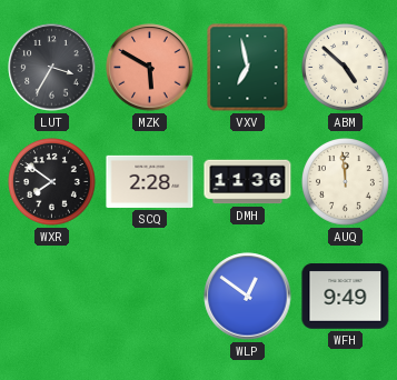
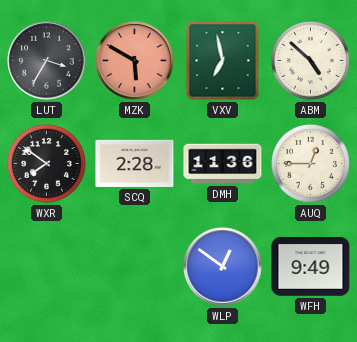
AUQ: 11:59 -> 12:45 (311, 164)
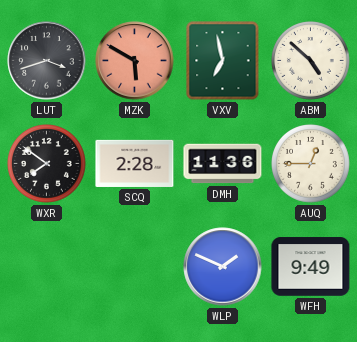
LUT: 3:35 -> 3:42 (47, 61)
WLP: 12:51 -> 1:49 (223, 267)
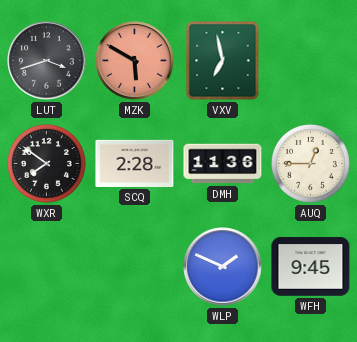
ABM: 4:52 -> none (311, 61)
WFH: 9:49 -> 9:45 (311, 267)
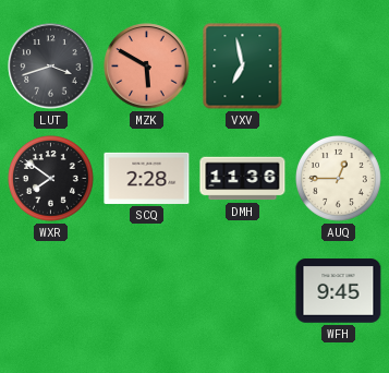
WLP: 1:49 -> none (223, 267)
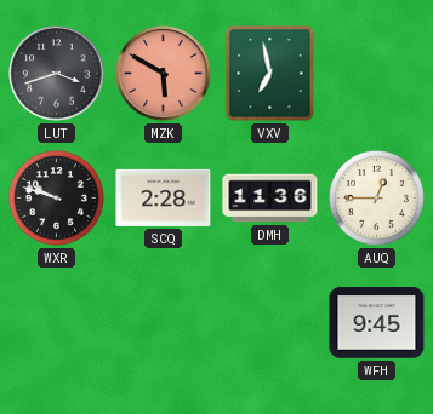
WXR: 7:51 -> 9:48 (57, 199)
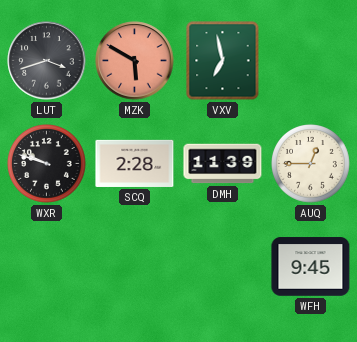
DMH: 11:36 -> 11:39 (223, 164)
